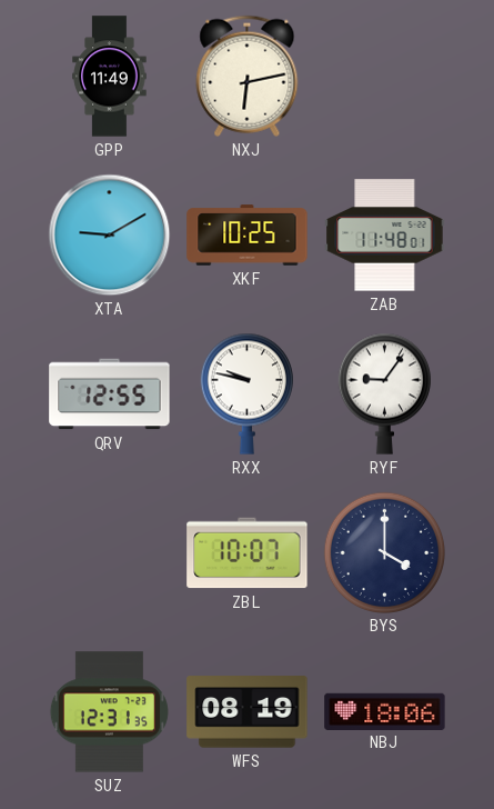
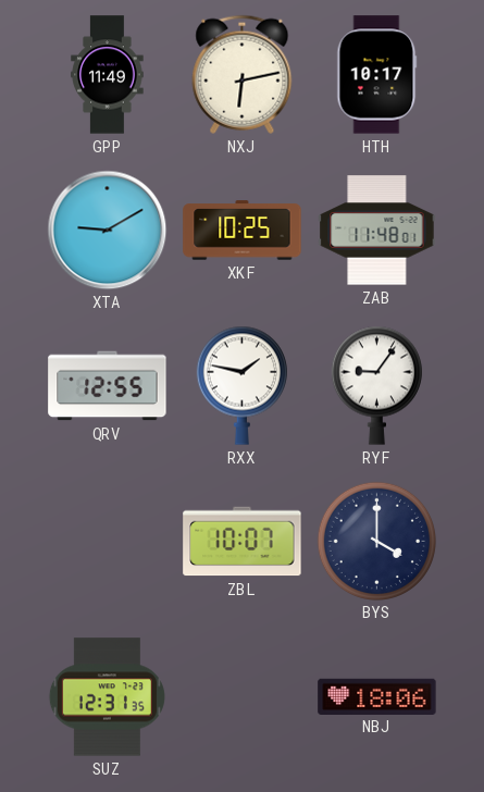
HTH: none -> 10:17 (377, 75)
RXX: 9:47 -> 1:47 (241, 385)
WFS: 08:19 -> none (248, 712)
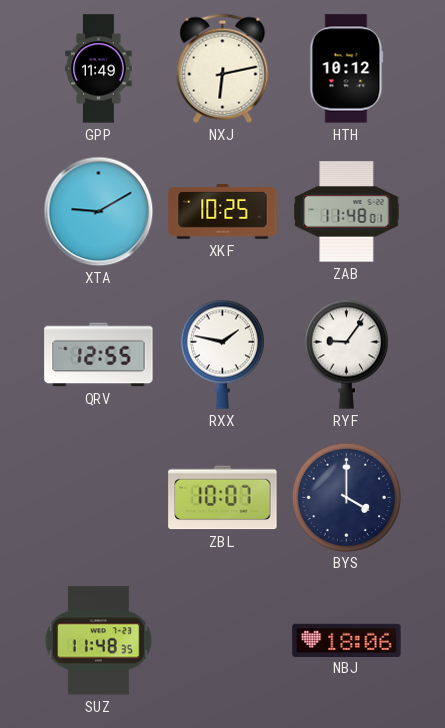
HTH: 10:17 -> 10:12 (347, 69)
SUZ: 12:31 -> 11:48 (98, 641)
